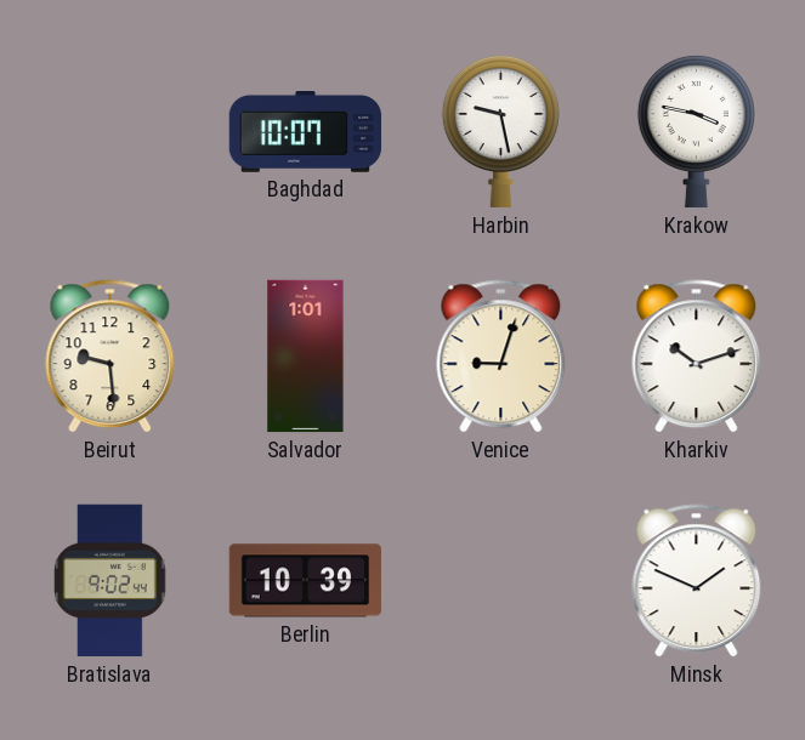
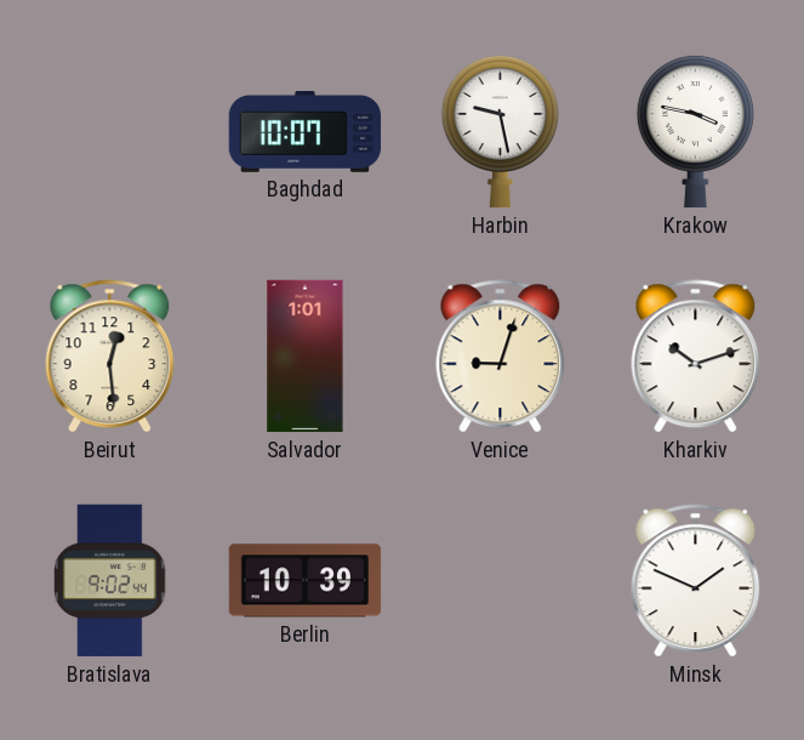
Beirut: 9:29 -> 12:29 (110, 357)
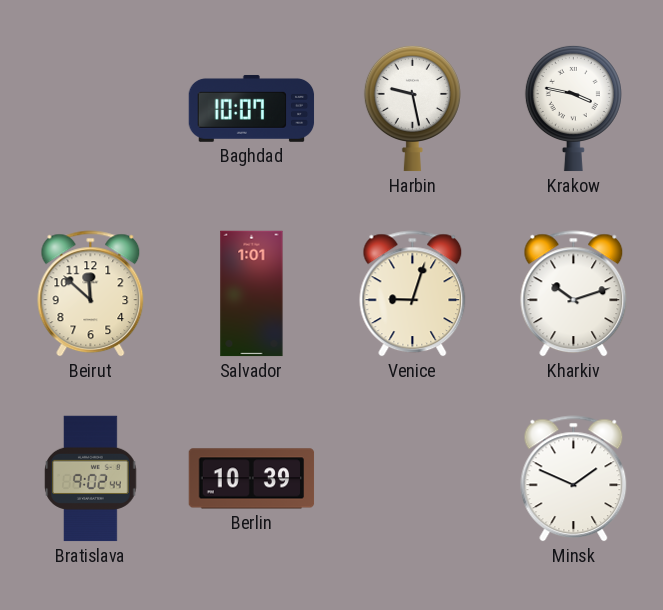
Beirut: 12:29 -> 11:52 (91, 294)
